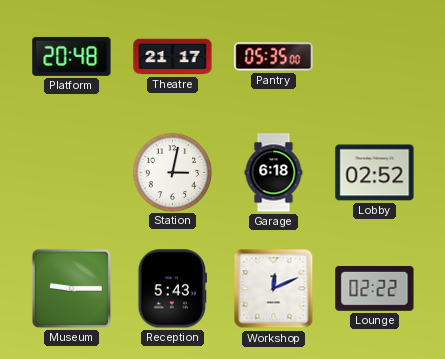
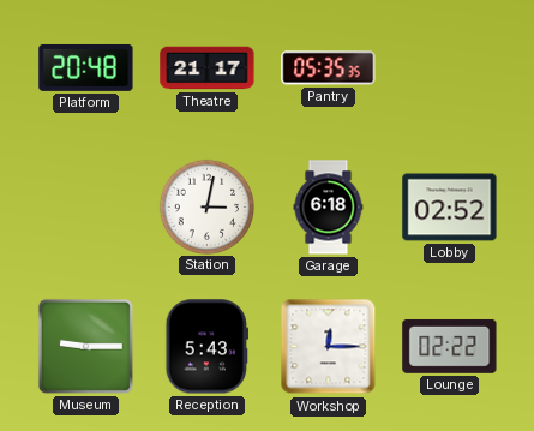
Pantry: 05:35:00 -> 05:35:35 (329, 68)
Workshop: 12:11 -> 12:15 (329, 347)
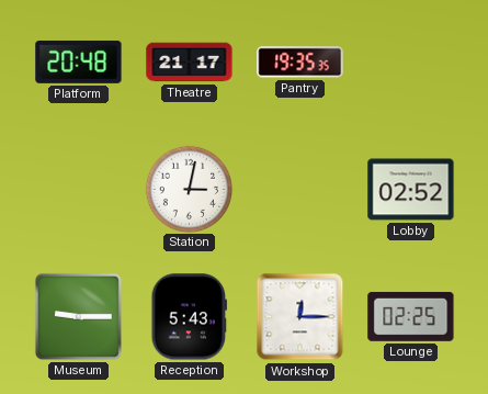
Pantry: 05:35 -> 19:35 (300, 63)
Garage: 6:18 -> none (329, 208)
Lounge: 02:22 -> 02:25 (411, 316)
